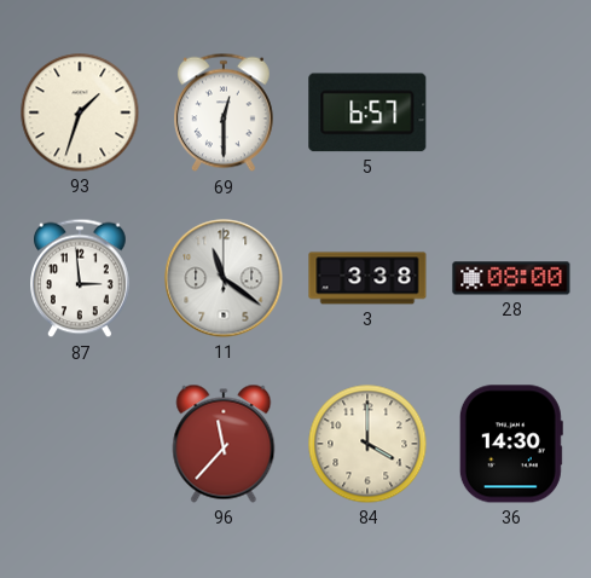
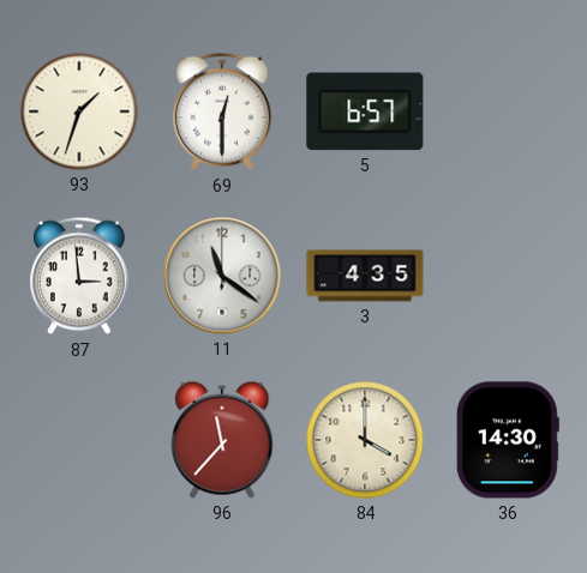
3: 3:38 -> 4:35 (365, 276)
28: 08:00 -> none (511, 278)
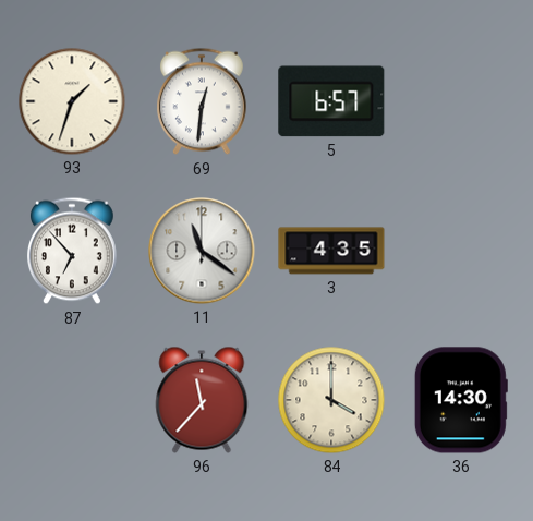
69: 12:30 -> 12:31 (203, 101)
87: 2:59 -> 6:53 (73, 251)
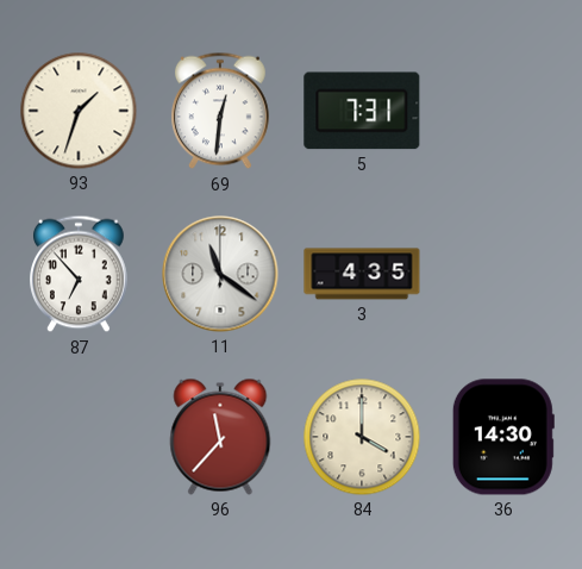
5: 6:57 -> 7:31 (362, 111)
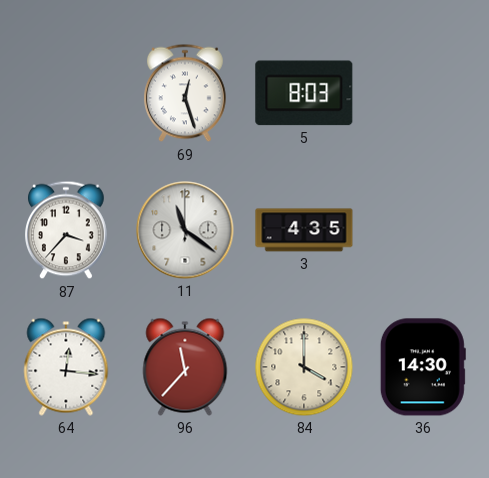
93: 1:33 -> none (79, 111)
69: 12:31 -> 12:27 (186, 93)
5: 7:31 -> 8:03 (304, 93)
87: 6:53 -> 3:37 (67, 230)
64: none -> 12:16 (66, 367)
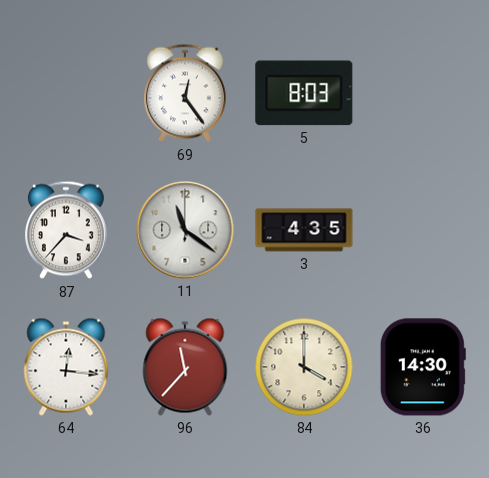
69: 12:27 -> 12:24 (186, 93)
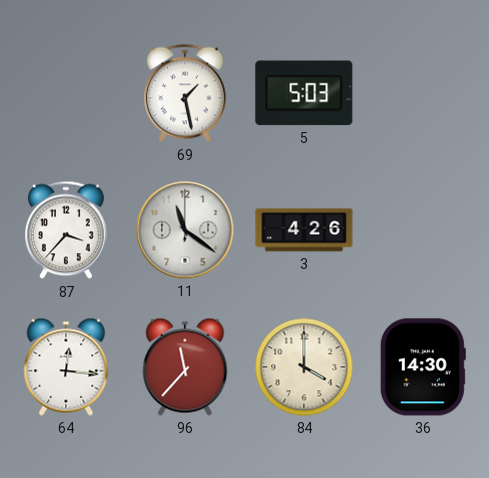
69: 12:24 -> 1:28 (186, 93)
5: 8:03 -> 5:03 (304, 93)
3: 4:35 -> 4:26 (304, 230)
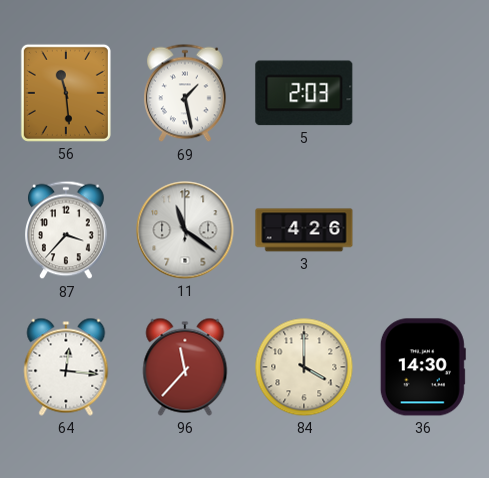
56: none -> 11:29 (66, 93)
5: 5:03 -> 2:03 (304, 93)
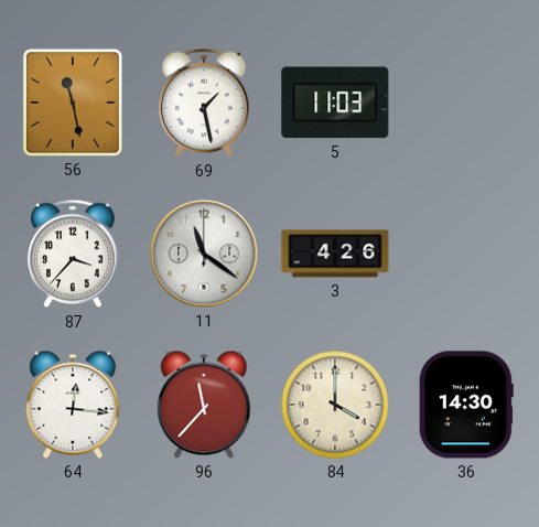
56: 11:29 -> 11:28 (73, 103)
5: 2:03 -> 11:03 (335, 103)
